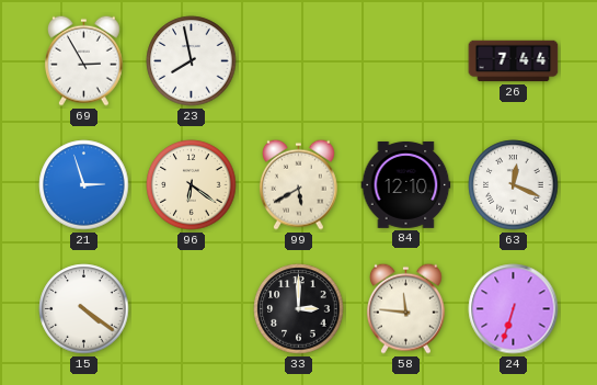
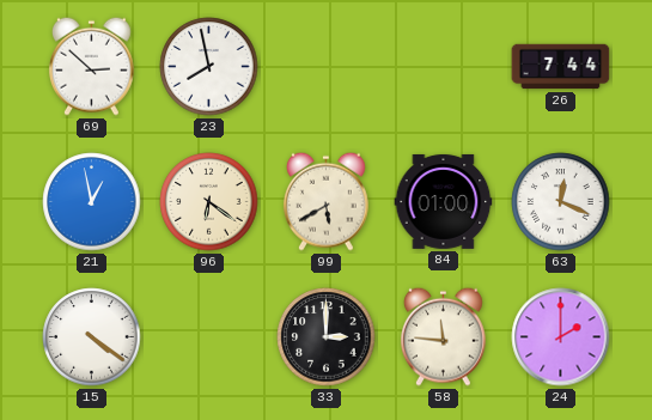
69: 2:55 -> 2:52 (91, 66)
21: 2:57 -> 12:58 (92, 202)
84: 12:10 -> 01:00 (444, 202)
24: 6:33 -> 2:00 (561, 337)
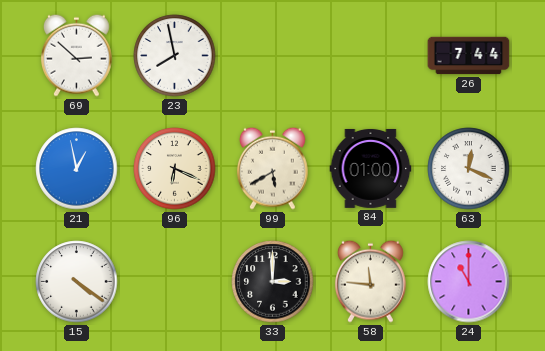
96: 6:21 -> 6:19 (175, 169)
24: 2:00 -> 11:00 (469, 282)
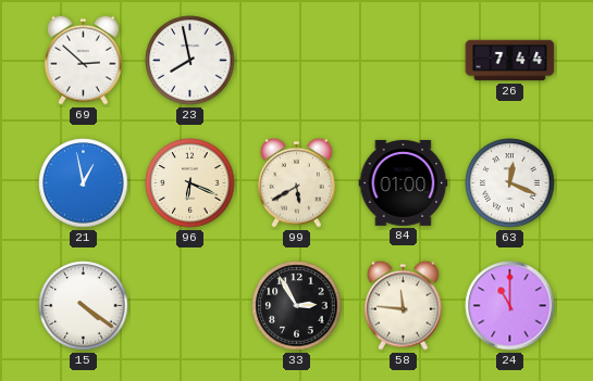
33: 3:00 -> 2:55 (297, 306)
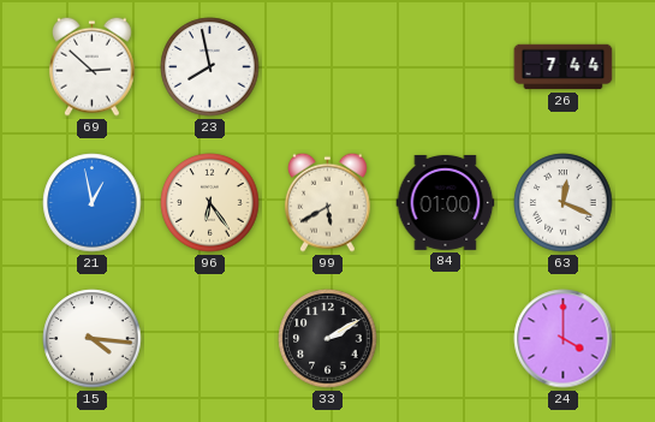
96: 6:19 -> 6:24 (210, 203)
15: 4:21 -> 4:16 (93, 339)
33: 2:55 -> 2:10 (328, 339)
58: 11:46 -> none (403, 305)
24: 11:00 -> 4:00 (564, 339)
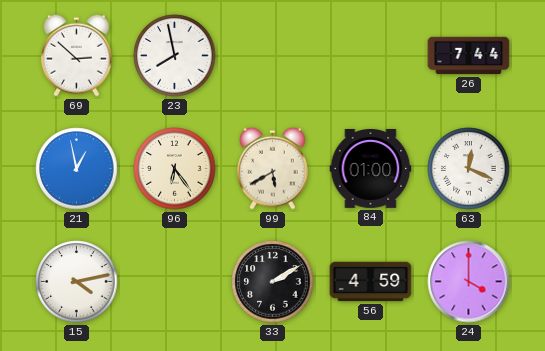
15: 4:16 -> 4:13 (77, 282)
56: none -> 4:59 (371, 282)
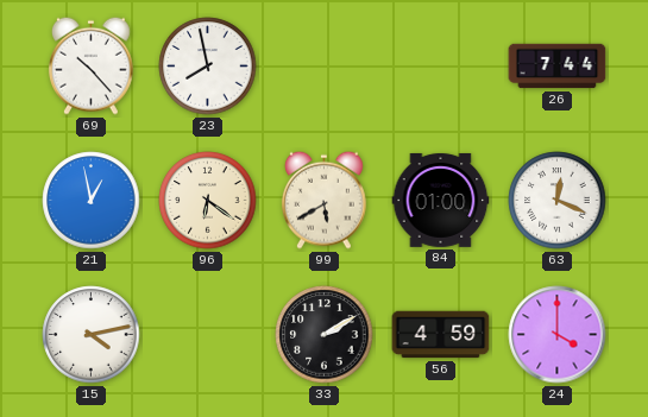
69: 2:52 -> 10:23 (90, 65)
96: 6:24 -> 6:21 (208, 201)
